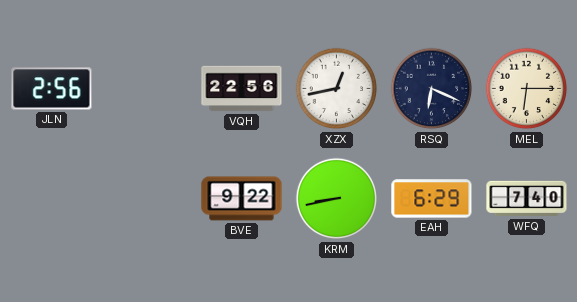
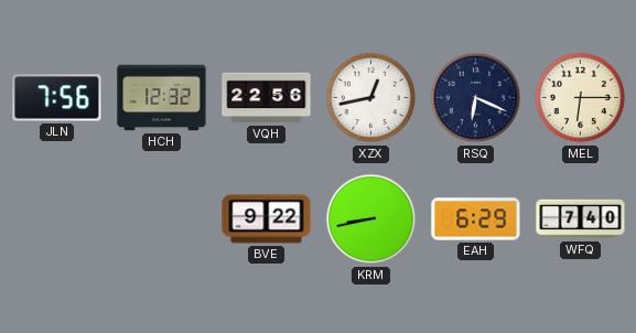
JLN: 2:56 -> 7:56 (57, 98)
HCH: none -> 12:32 (162, 98)
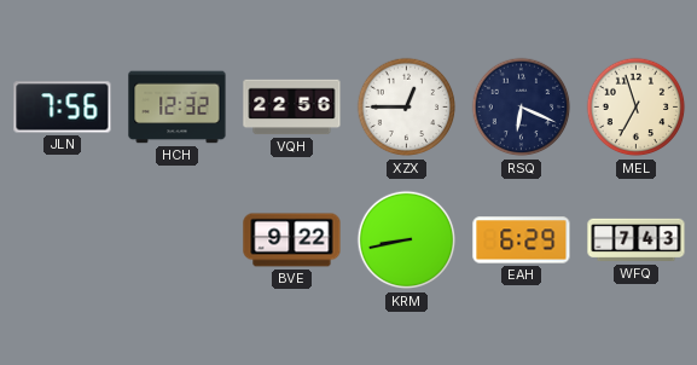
XZX: 12:43 -> 12:45 (407, 108)
MEL: 6:15 -> 6:57 (637, 108)
WFQ: 7:40 -> 7:43 (637, 241)
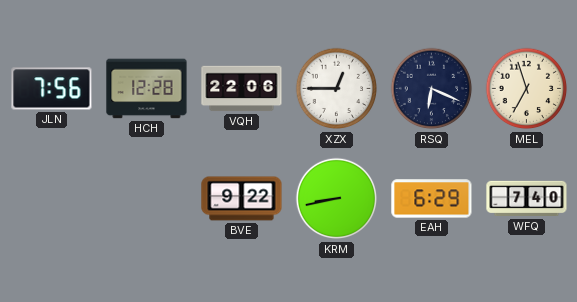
HCH: 12:32 -> 12:28 (147, 89)
VQH: 22:56 -> 22:06 (242, 89)
WFQ: 7:43 -> 7:40 (527, 199)
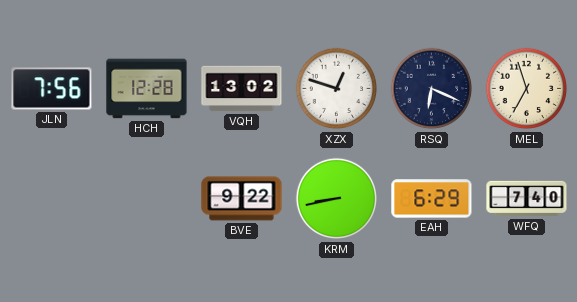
VQH: 22:06 -> 13:02 (242, 89)
XZX: 12:45 -> 12:48 (337, 89)
